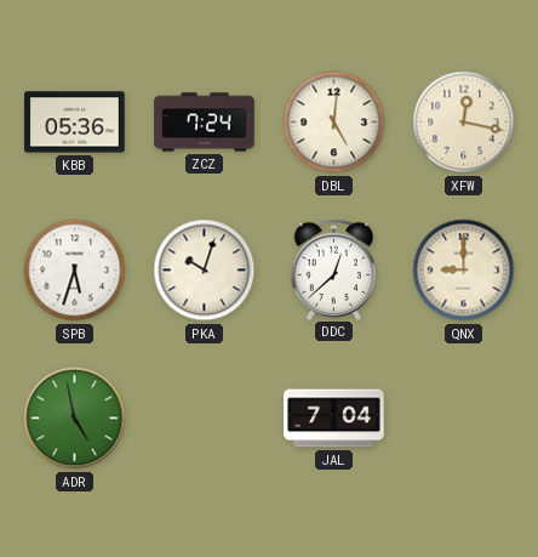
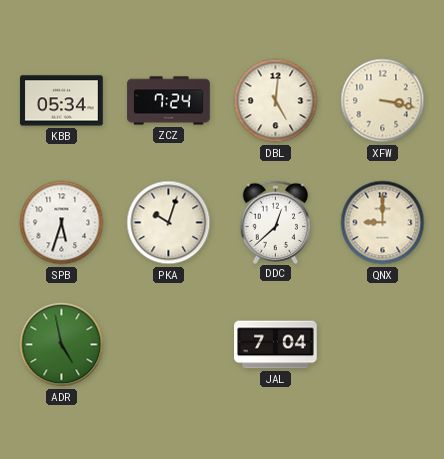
KBB: 05:36 -> 05:34 (62, 101)
XFW: 12:17 -> 3:17 (383, 101)
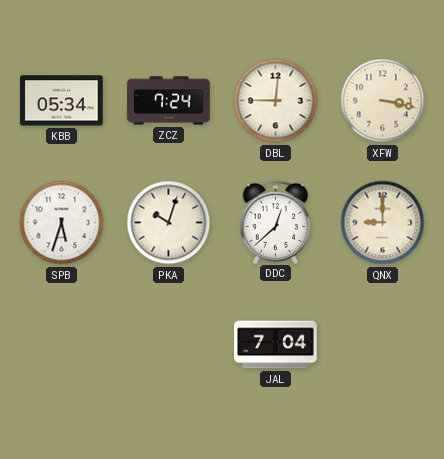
DBL: 5:01 -> 9:01 (276, 101)
ADR: 4:58 -> none (62, 345)
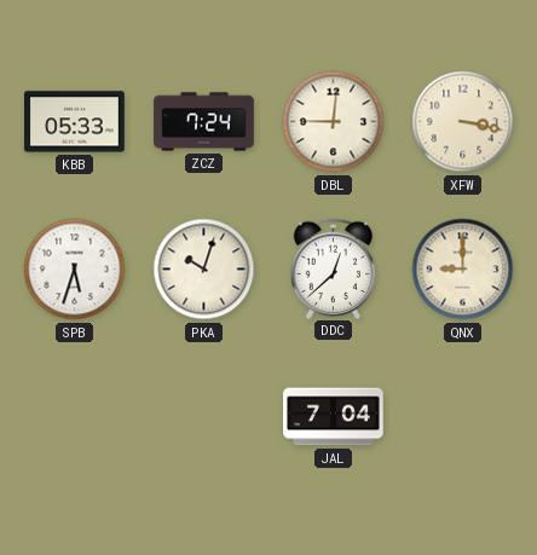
KBB: 05:34 -> 05:33 (75, 122)
